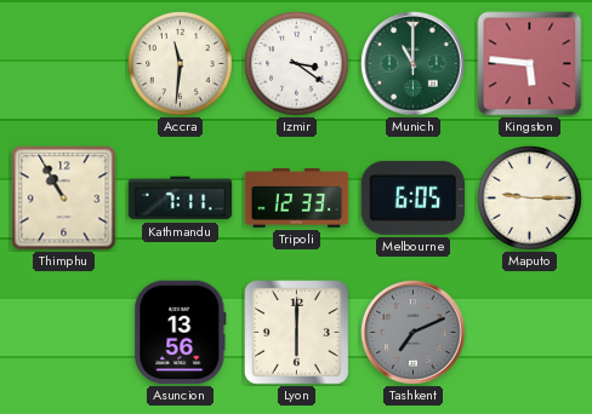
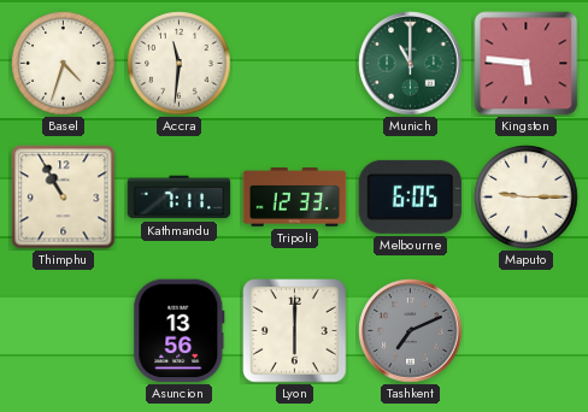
Basel: none -> 4:33 (64, 64)
Izmir: 3:21 -> none (297, 64)
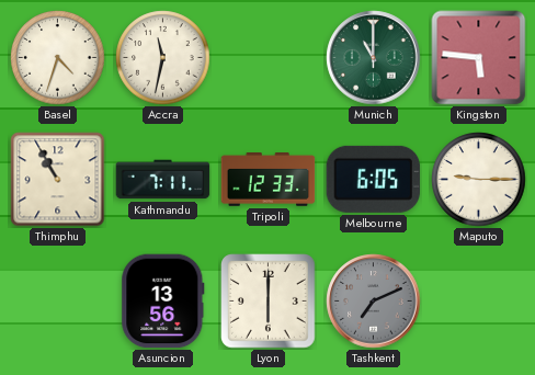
Accra: 11:31 -> 11:32 (163, 58)
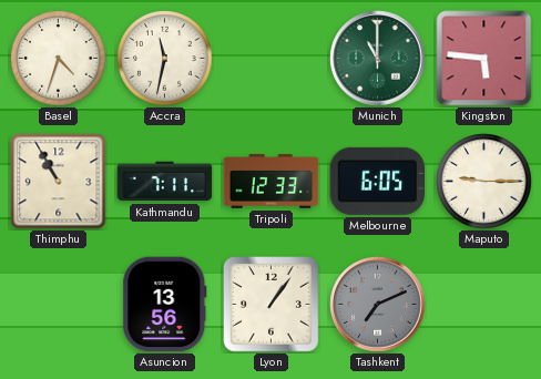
Lyon: 6:00 -> 1:06 (272, 305)
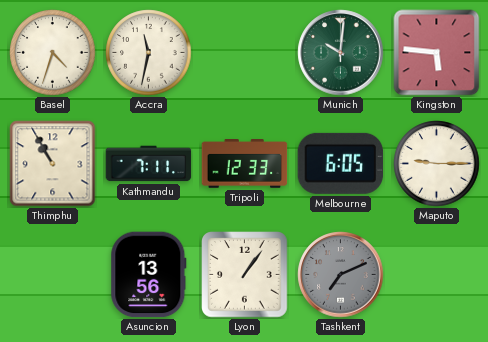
Munich: 11:00 -> 10:01 (341, 53)
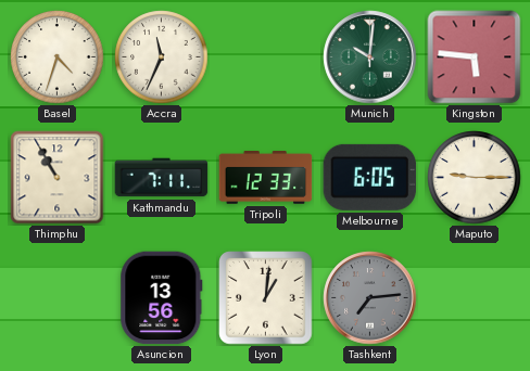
Accra: 11:32 -> 11:34 (162, 57)
Lyon: 1:06 -> 1:01 (266, 298)
Tashkent: 7:11 -> 7:14 (370, 298)
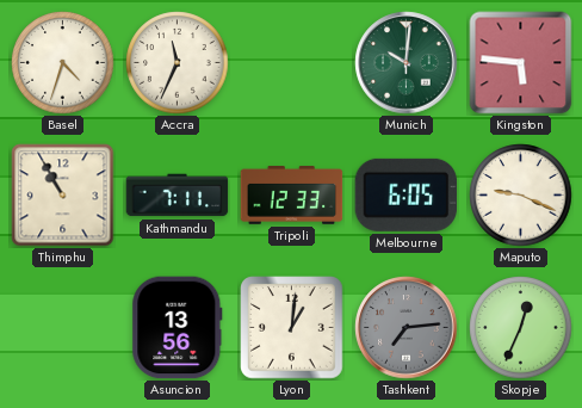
Maputo: 9:15 -> 9:19 (521, 196)
Skopje: none -> 12:34 (521, 328)
